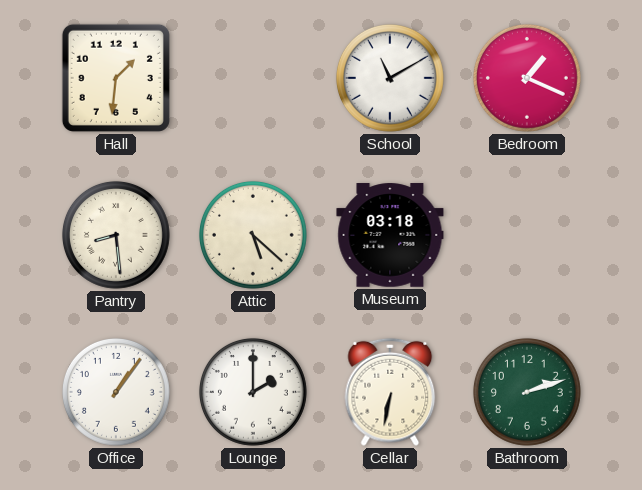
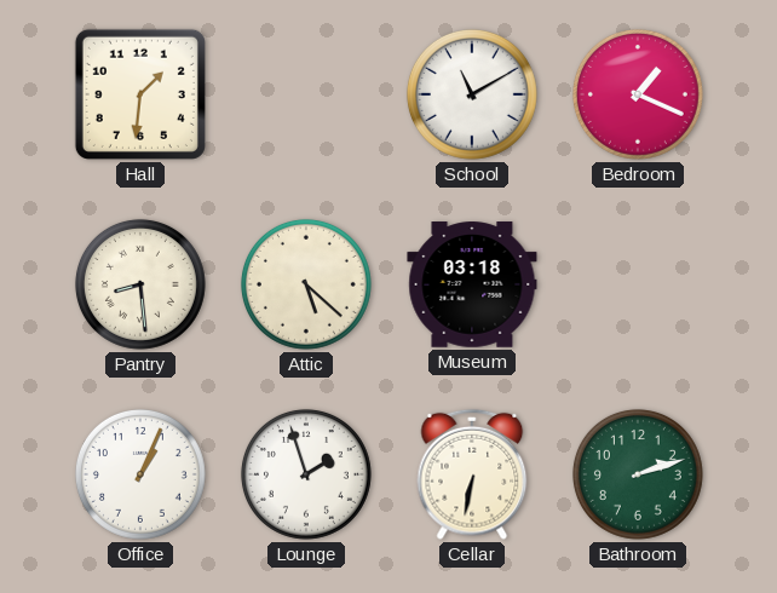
Office: 1:06 -> 1:04 (140, 474)
Lounge: 2:00 -> 1:57 (306, 474)
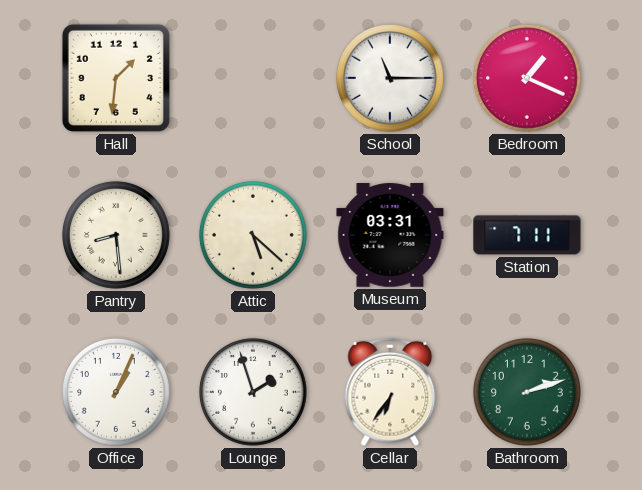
School: 11:10 -> 11:15 (390, 78)
Museum: 03:18 -> 03:31 (390, 235)
Station: none -> 7:11 (527, 235)
Cellar: 6:32 -> 6:36 (390, 392)
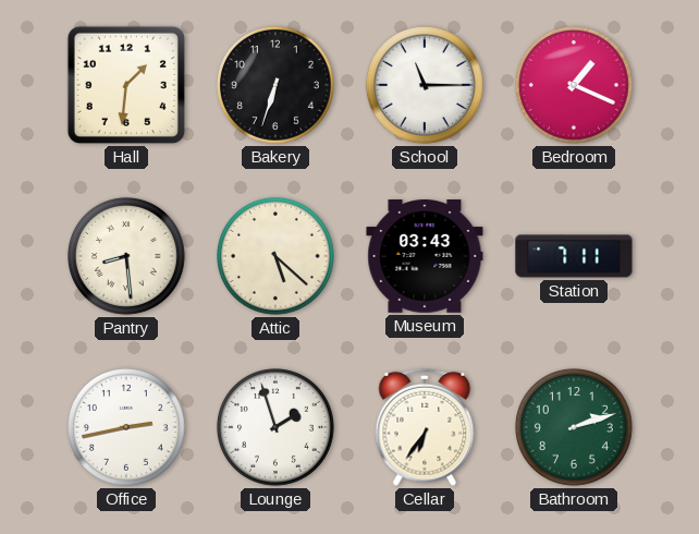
Bakery: none -> 6:33 (275, 85)
Museum: 03:31 -> 03:43 (425, 256)
Office: 1:04 -> 2:43 (126, 427)
